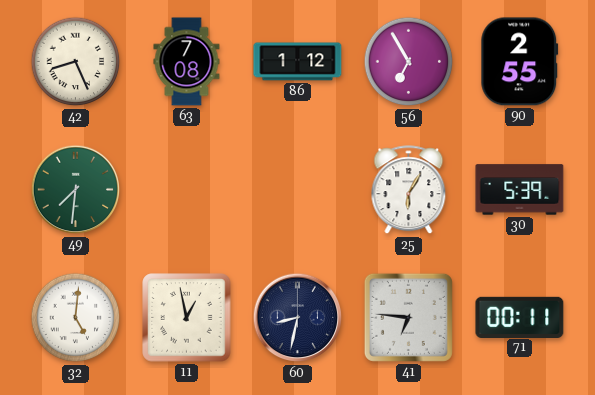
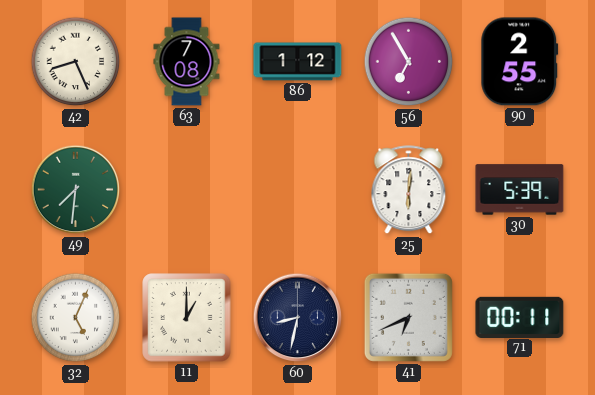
25: 6:05 -> 6:01 (409, 190)
32: 5:01 -> 5:04 (76, 318)
11: 12:58 -> 1:00 (187, 318)
41: 6:46 -> 6:41 (408, 317)
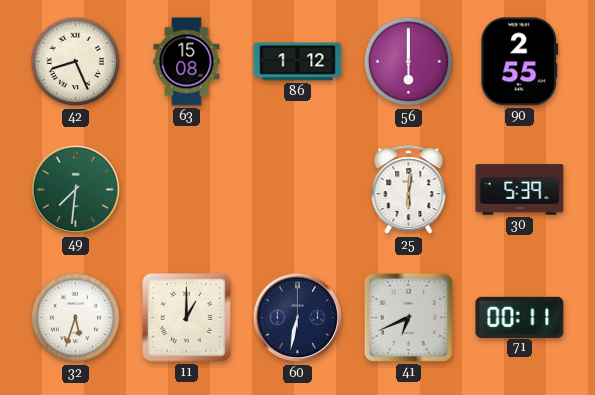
63: 7:08 -> 15:08 (187, 62)
56: 6:55 -> 6:00 (409, 62)
32: 5:04 -> 5:33 (76, 318)
60: 8:32 -> 6:32 (298, 318)
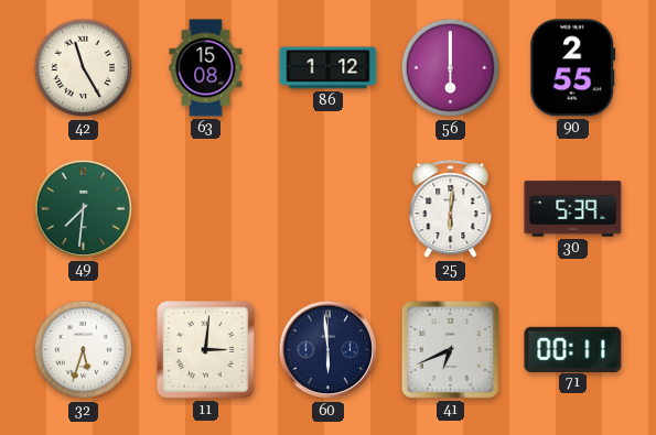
42: 8:26 -> 11:25 (84, 68)
11: 1:00 -> 3:01 (206, 350)
60: 6:32 -> 5:59 (329, 350)
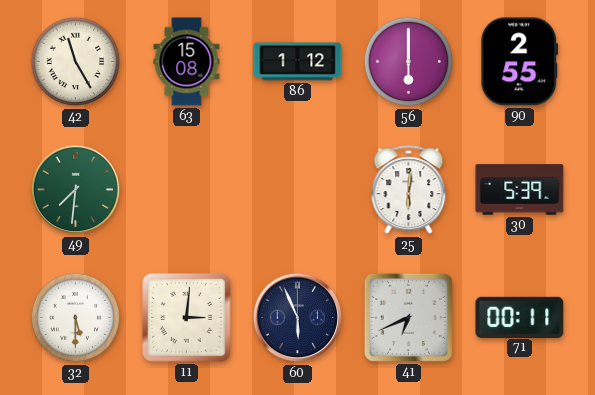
32: 5:33 -> 5:30 (76, 318)
60: 5:59 -> 5:56 (298, 318)
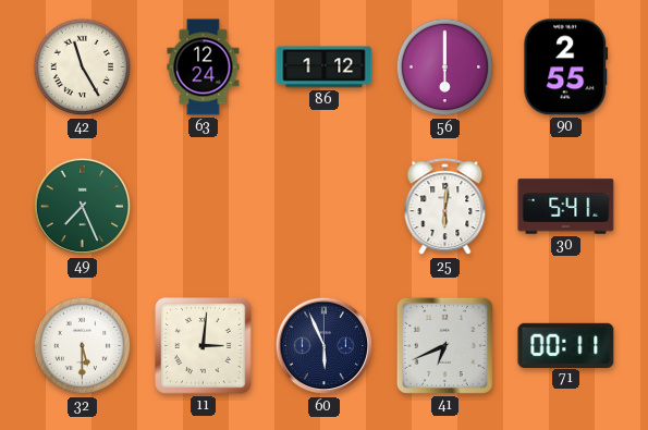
63: 15:08 -> 12:24 (204, 67)
49: 7:31 -> 7:26 (83, 207)
30: 5:39 -> 5:41 (566, 207)
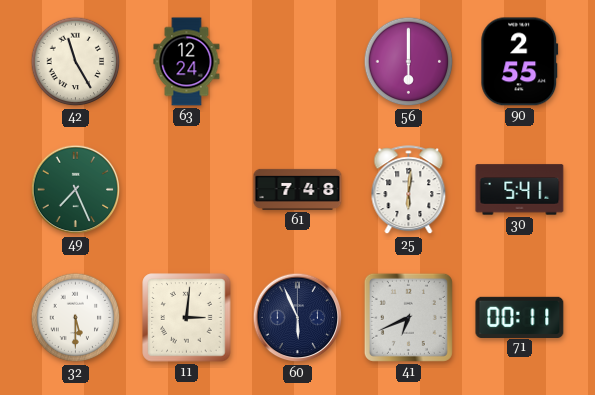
86: 1:12 -> none (325, 67)
61: none -> 7:48 (298, 189)
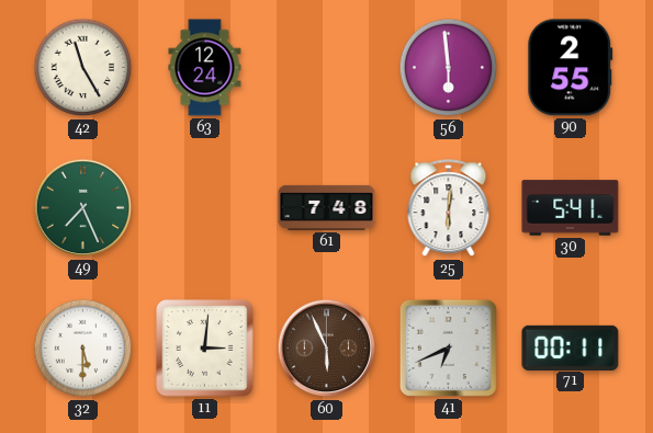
56: 6:00 -> 5:59 (449, 68)
60 dial: navy -> brown (327, 349)
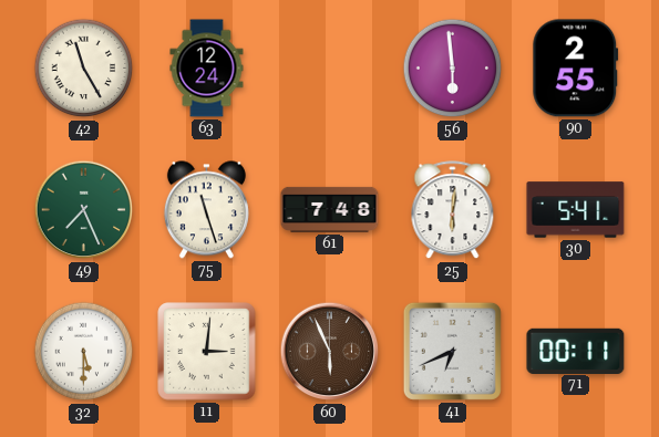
75: none -> 11:27 (206, 210)
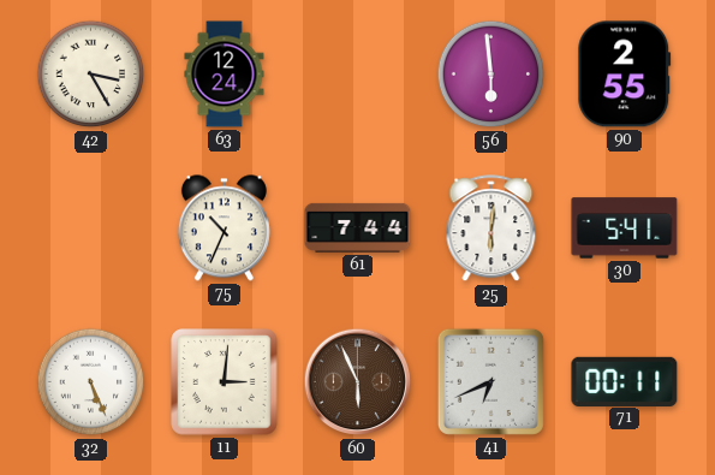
42: 11:25 -> 3:25 (91, 75)
49: 7:26 -> none (84, 210)
75: 11:27 -> 10:34 (224, 228)
61: 7:48 -> 7:44 (358, 227)
32: 5:30 -> 5:26 (91, 382)
